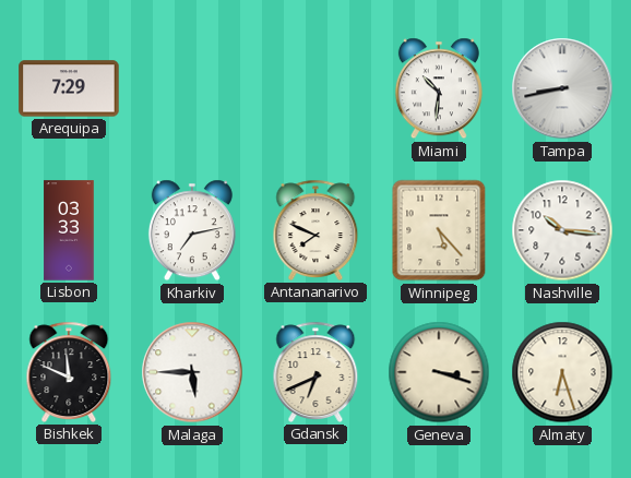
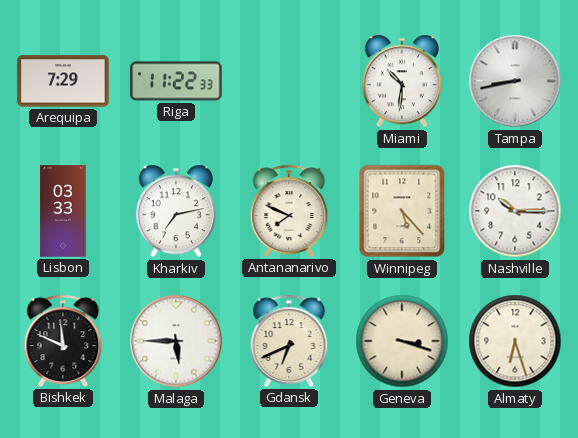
Riga: none -> 11:22 (176, 81)
Nashville: 10:16 -> 10:15 (515, 211)
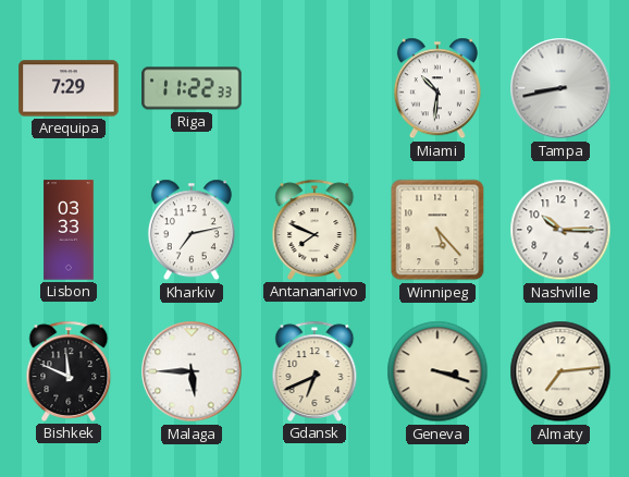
Almaty: 6:27 -> 7:14 (560, 371)
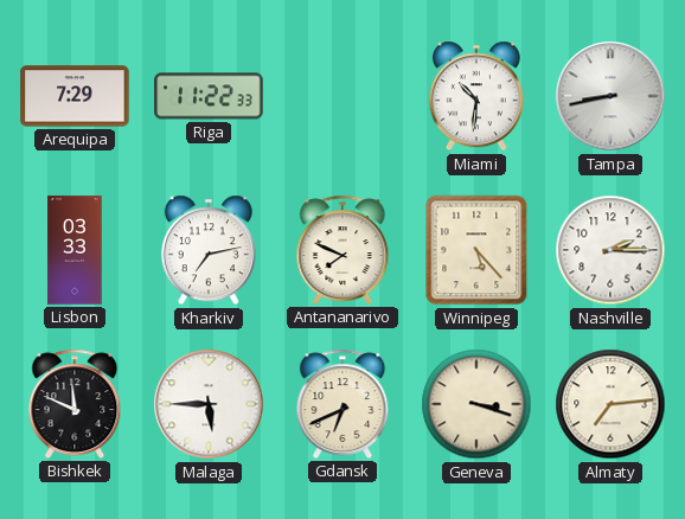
Nashville: 10:15 -> 2:15 (610, 250)
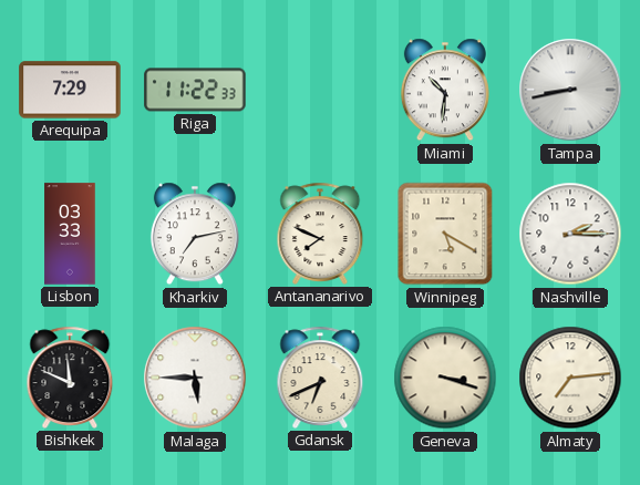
Winnipeg: 5:23 -> 5:20 (445, 234)
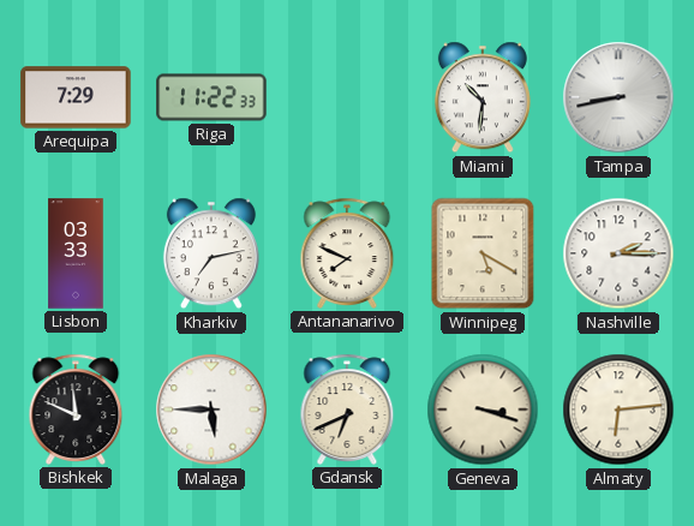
Almaty: 7:14 -> 6:14 (618, 410)
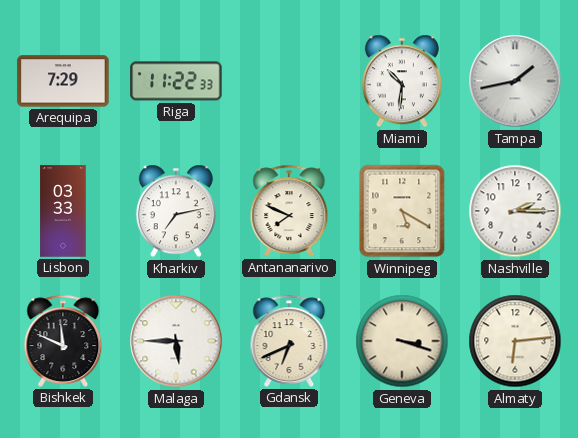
Tampa: 8:43 -> 1:43 (515, 81)
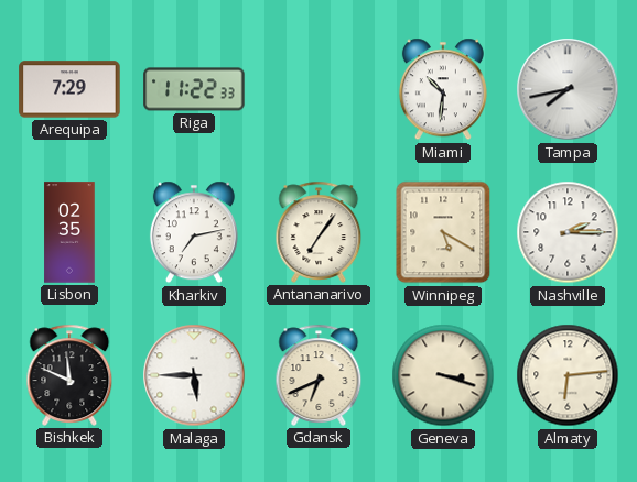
Tampa: 1:43 -> 7:43 (568, 89)
Lisbon: 03:33 -> 02:35 (69, 232)
Antananarivo: 7:49 -> 7:06 (318, 232)
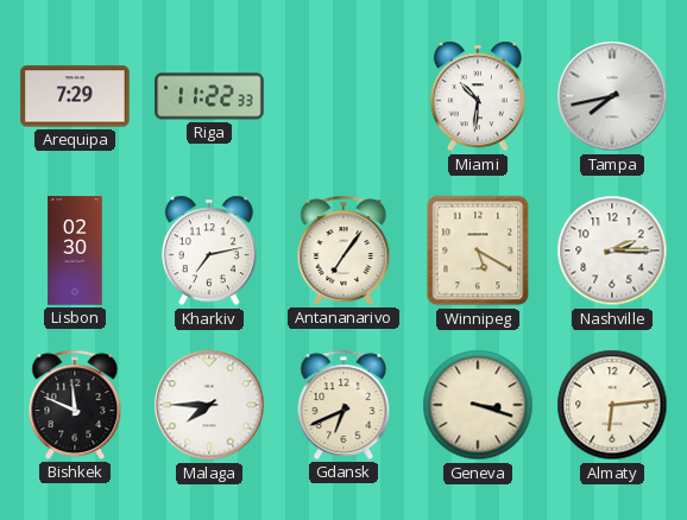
Lisbon: 02:35 -> 02:30 (75, 251)
Malaga: 5:45 -> 7:45 (209, 405)
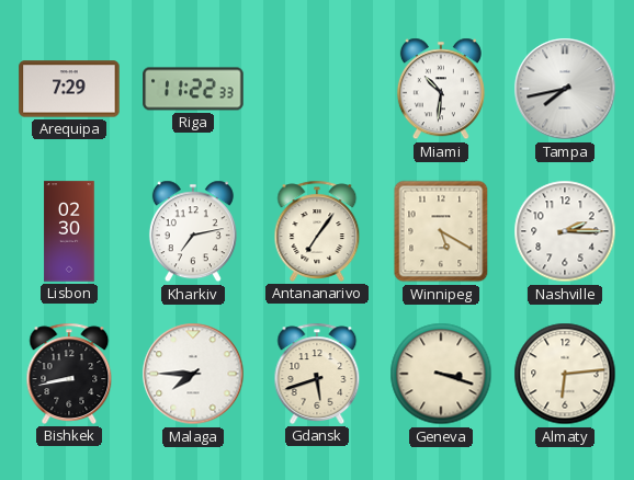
Bishkek: 11:49 -> 8:43 (69, 374)
Gdansk: 6:41 -> 5:42 (317, 374)
